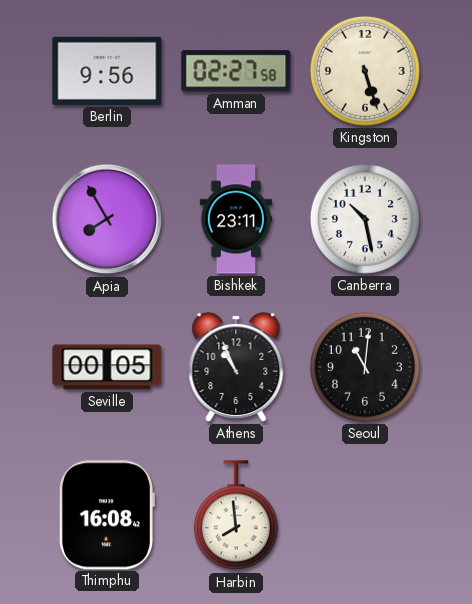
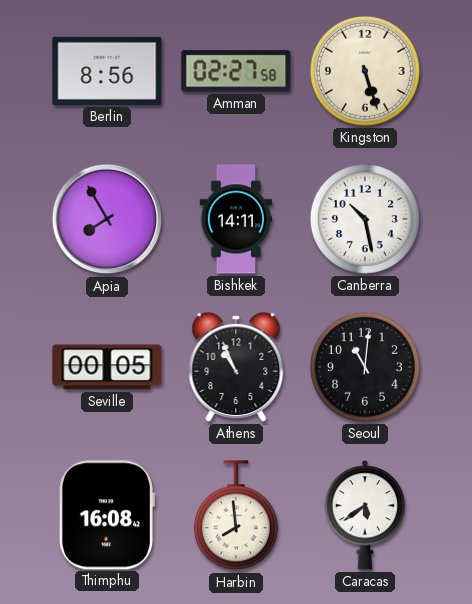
Berlin: 9:56 -> 8:56 (107, 71)
Bishkek: 23:11 -> 14:11 (236, 219)
Caracas: none -> 5:39 (365, 515)
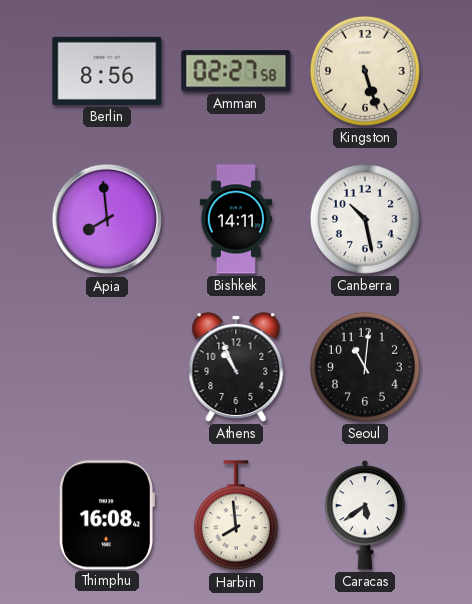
Apia: 7:55 -> 7:59 (107, 219)
Seville: 00:05 -> none (107, 367)
